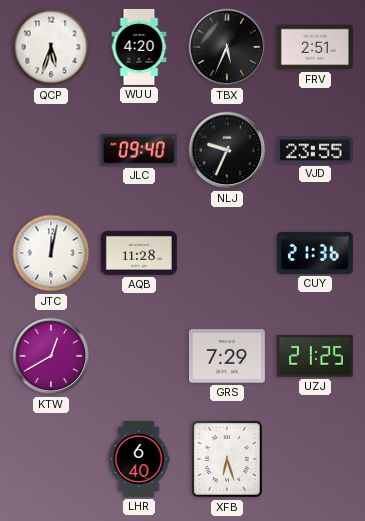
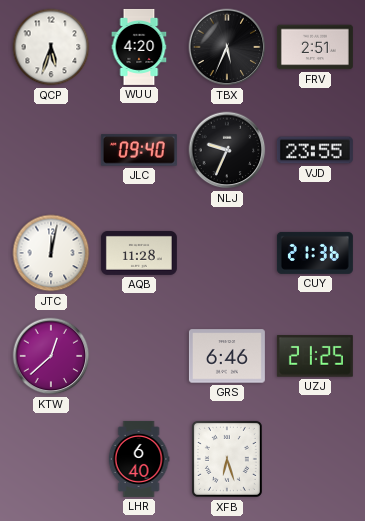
KTW: 12:40 -> 12:38 (51, 356)
GRS: 7:29 -> 6:46 (227, 356)
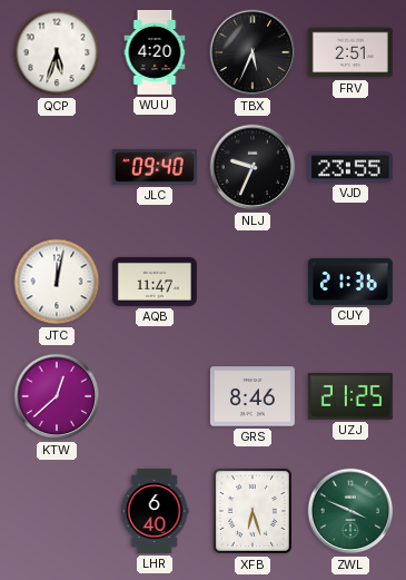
AQB: 11:28 -> 11:47 (155, 282)
GRS: 6:46 -> 8:46 (252, 396)
ZWL: none -> 3:49 (350, 511)
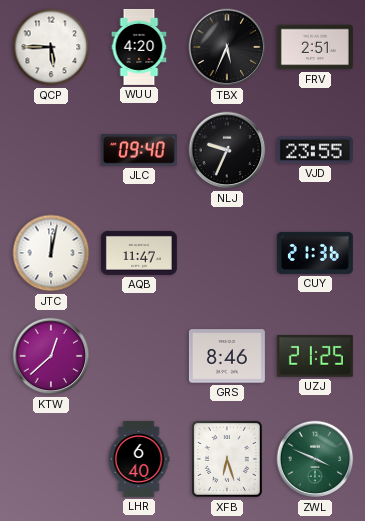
QCP: 5:33 -> 5:45 (51, 47)
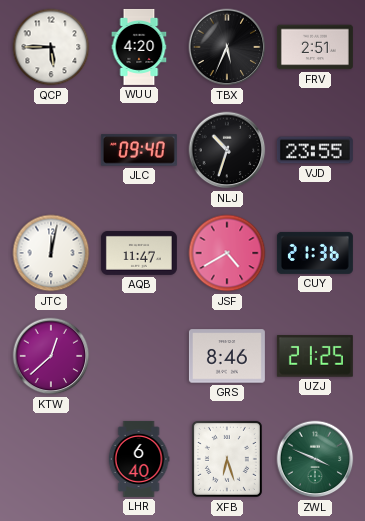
NLJ: 9:34 -> 10:33 (227, 150)
JSF: none -> 4:40 (227, 253)
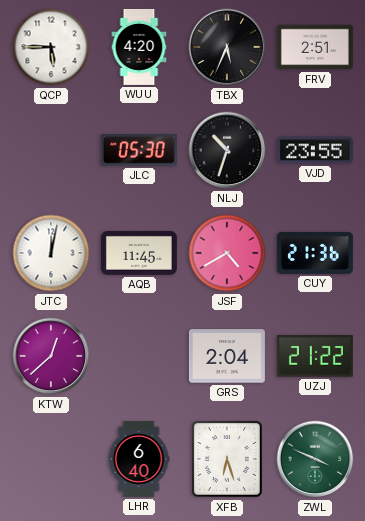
JLC: 09:40 -> 05:30 (139, 150)
AQB: 11:47 -> 11:45 (139, 253)
GRS: 8:46 -> 2:04 (227, 356)
UZJ: 21:25 -> 21:22 (315, 356)
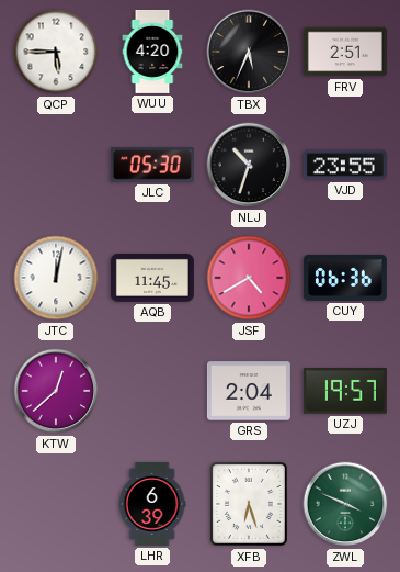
CUY: 21:36 -> 06:36 (345, 278)
UZJ: 21:22 -> 19:57 (345, 391)
LHR: 6:40 -> 6:39 (152, 504)
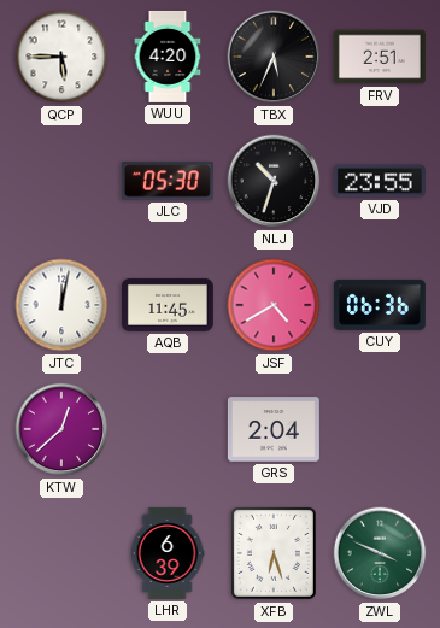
UZJ: 19:57 -> none (345, 391)
